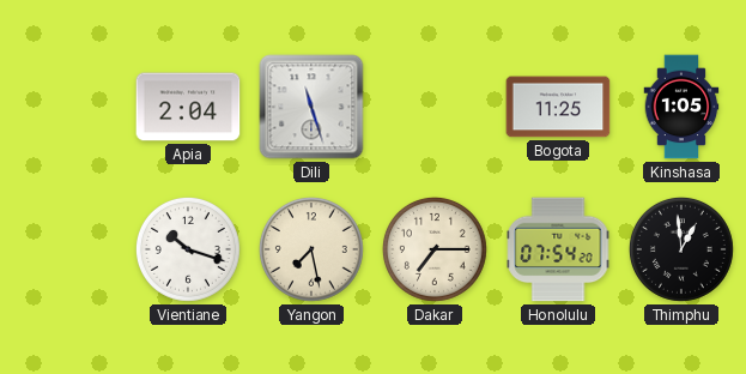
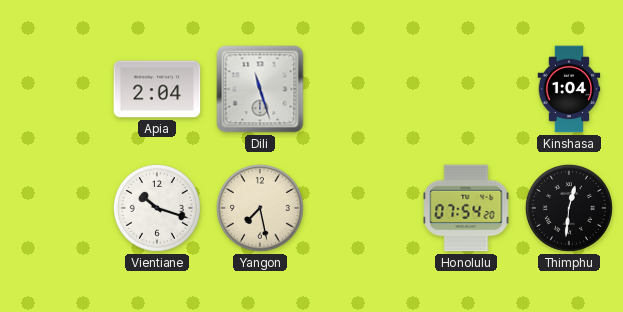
Bogota: 11:25 -> none (558, 107)
Kinshasa: 1:05 -> 1:04 (569, 89)
Dakar: 7:15 -> none (435, 249)
Thimphu: 12:59 -> 12:31 (569, 208)
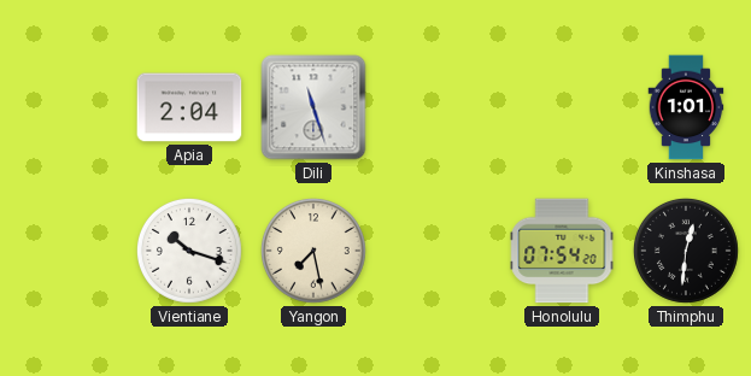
Kinshasa: 1:04 -> 1:01 (686, 107)
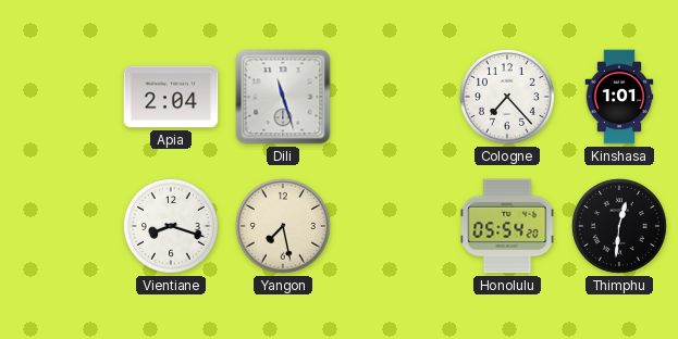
Cologne: none -> 7:23 (507, 97)
Vientiane: 10:18 -> 8:18 (171, 226)
Honolulu: 07:54 -> 05:54 (507, 226)
